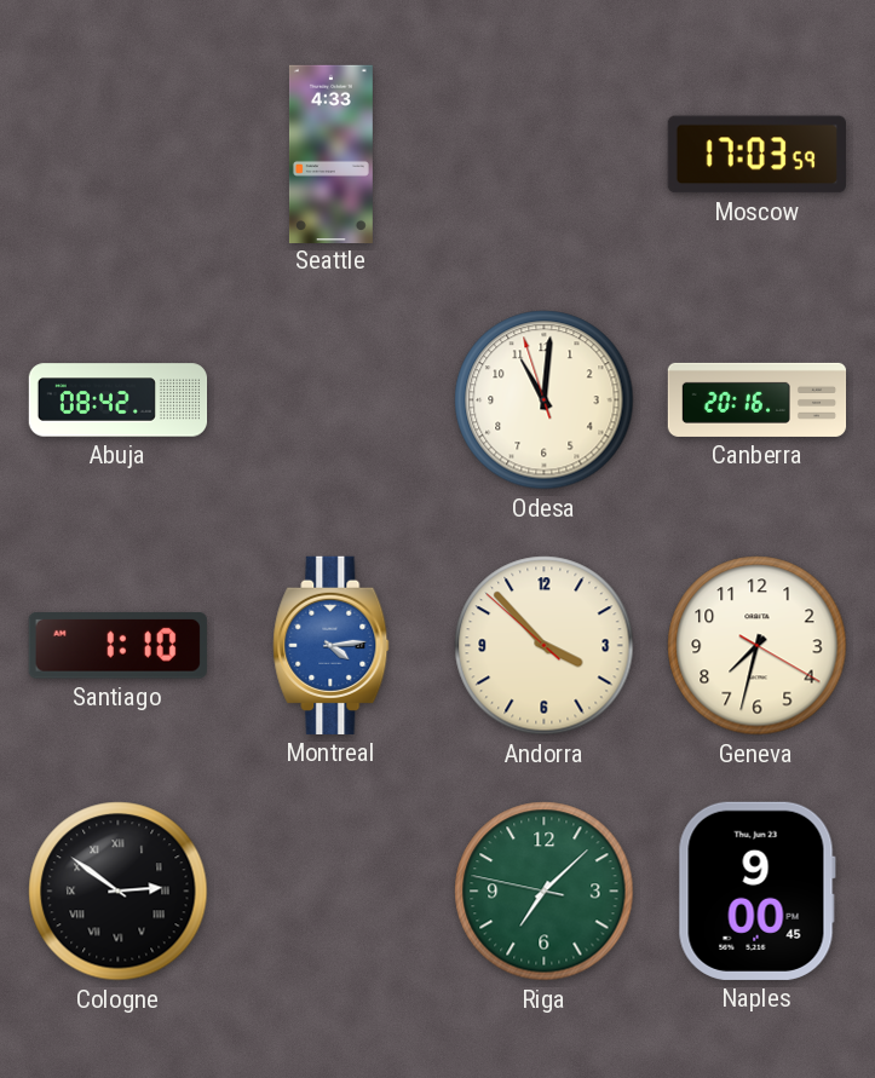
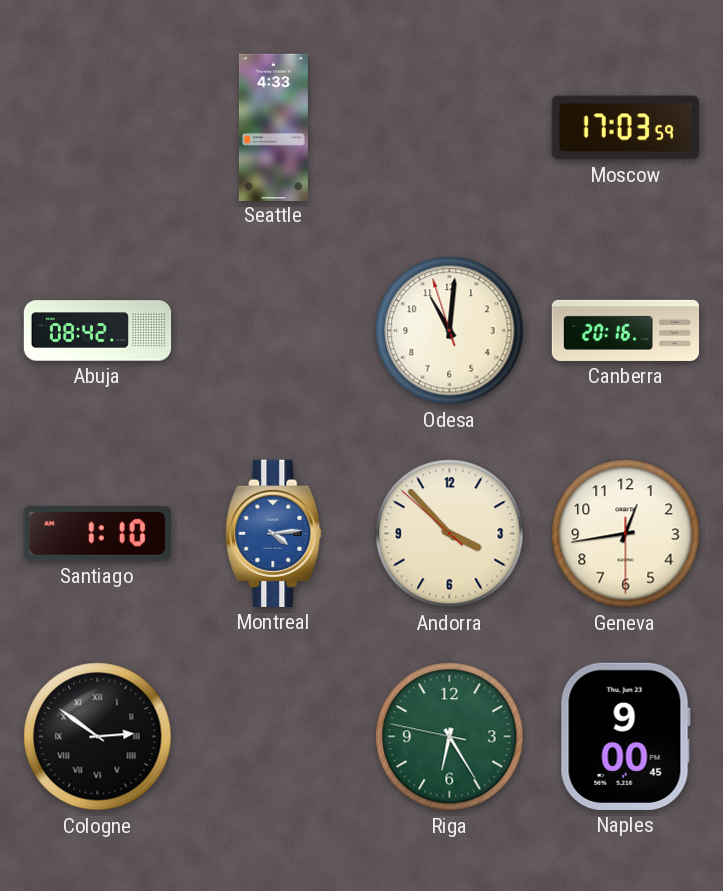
Geneva: 7:32 -> 12:43 (626, 534)
Riga: 7:07 -> 6:24 (450, 737)
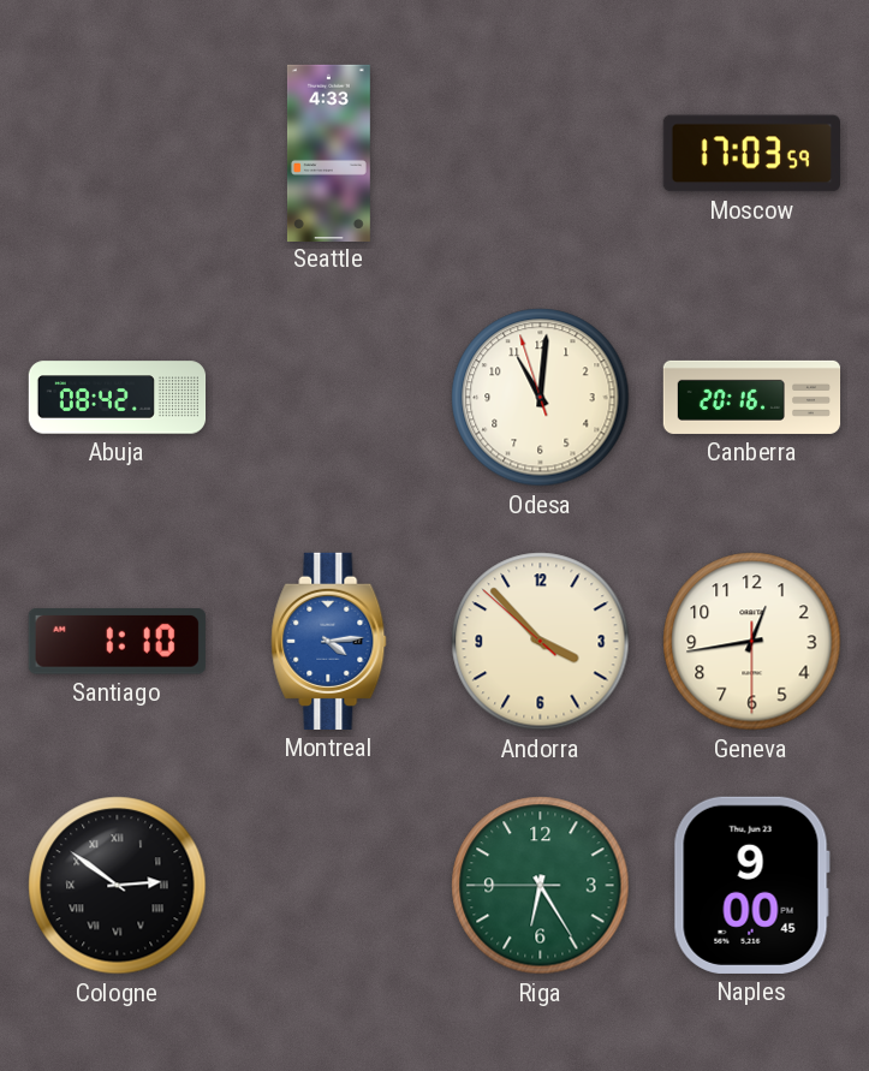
Riga: 6:24:47 -> 6:24:45 (541, 886)
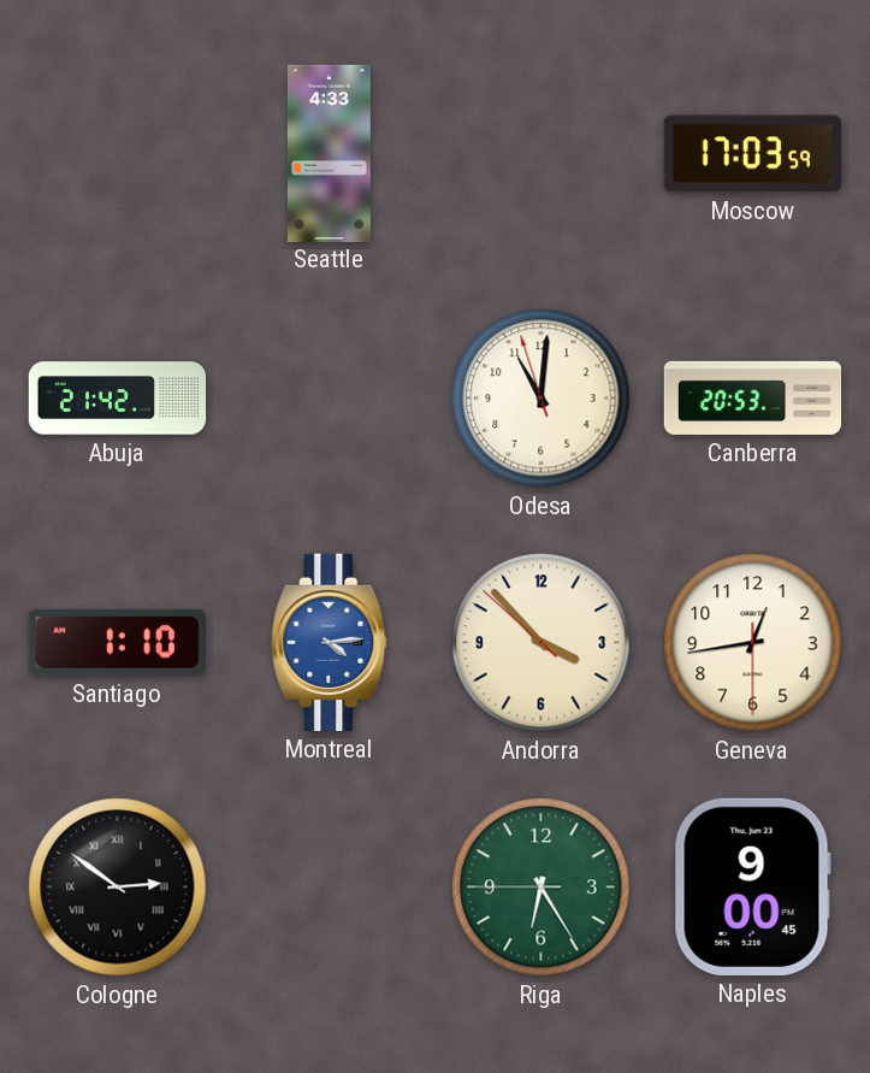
Abuja: 08:42 -> 21:42 (118, 399)
Canberra: 20:16 -> 20:53 (753, 397)
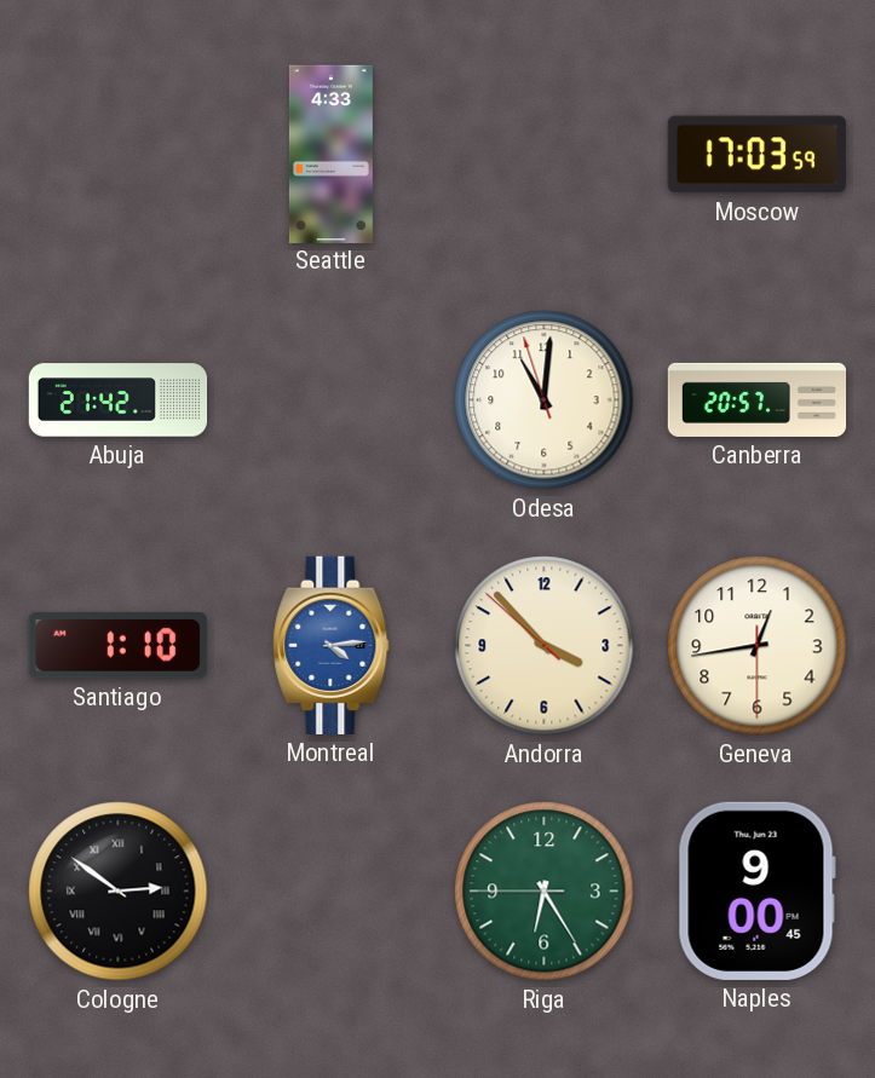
Canberra: 20:53 -> 20:57 (758, 399)
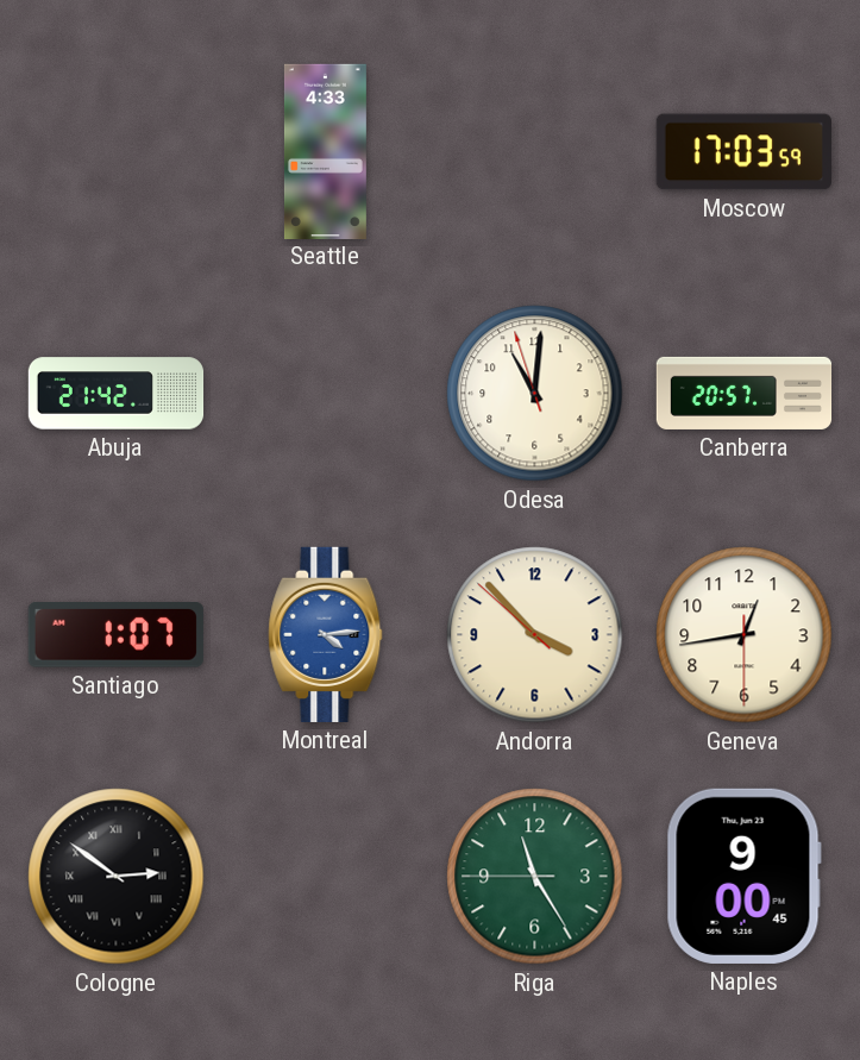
Santiago: 1:10 -> 1:07 (115, 635)
Riga: 6:24 -> 11:24 (535, 877)
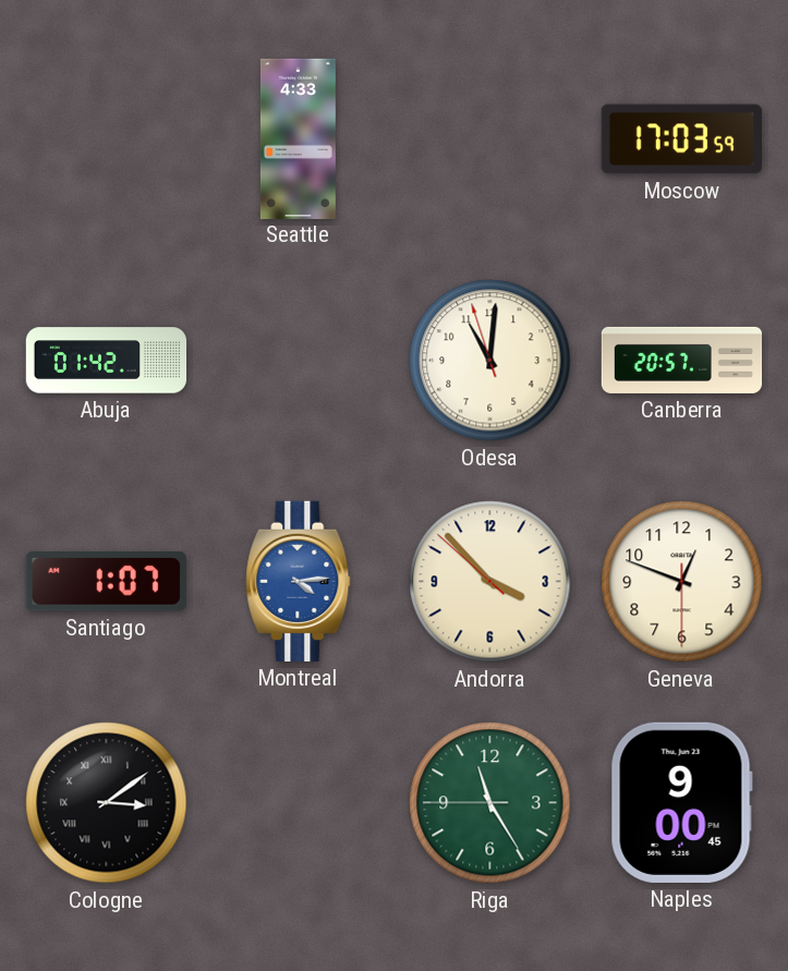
Abuja: 21:42 -> 01:42 (107, 361)
Geneva: 12:43 -> 12:48 (682, 582)
Cologne: 2:51 -> 3:09 (107, 803)
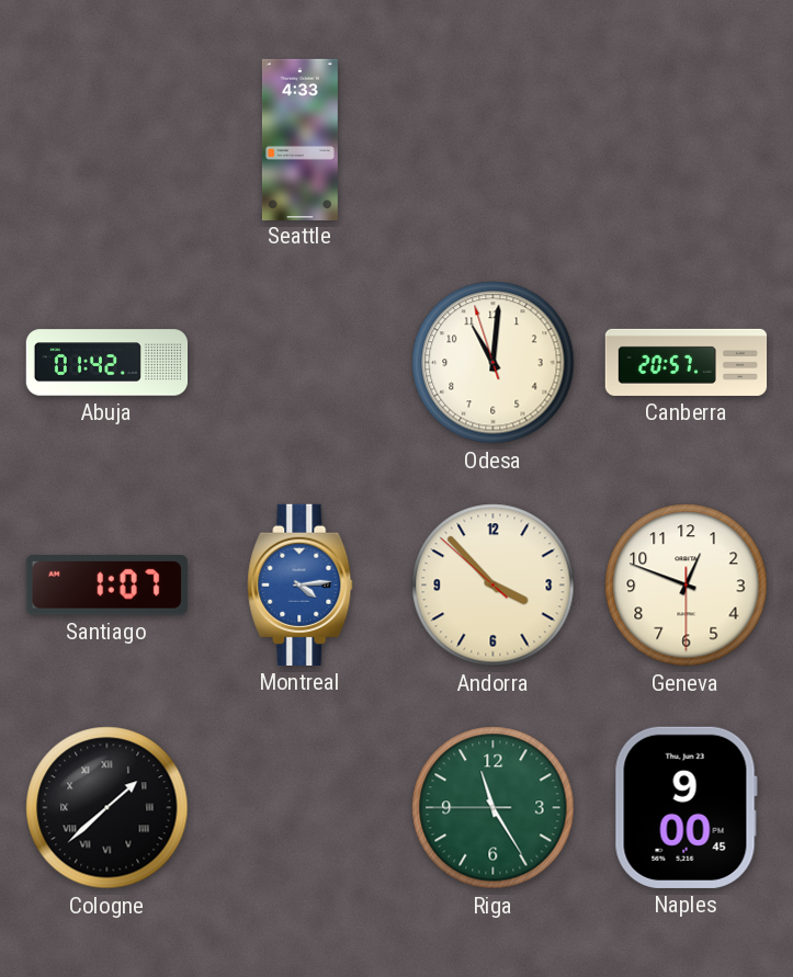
Moscow: 17:03 -> none (681, 139)
Cologne: 3:09 -> 1:38 (107, 808)
